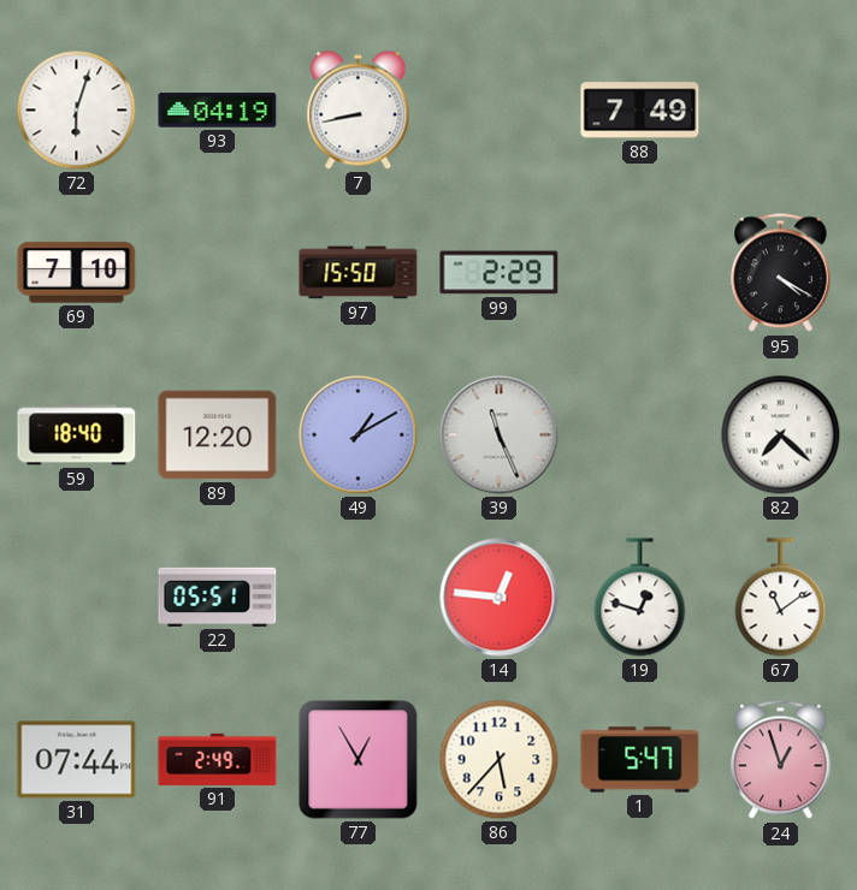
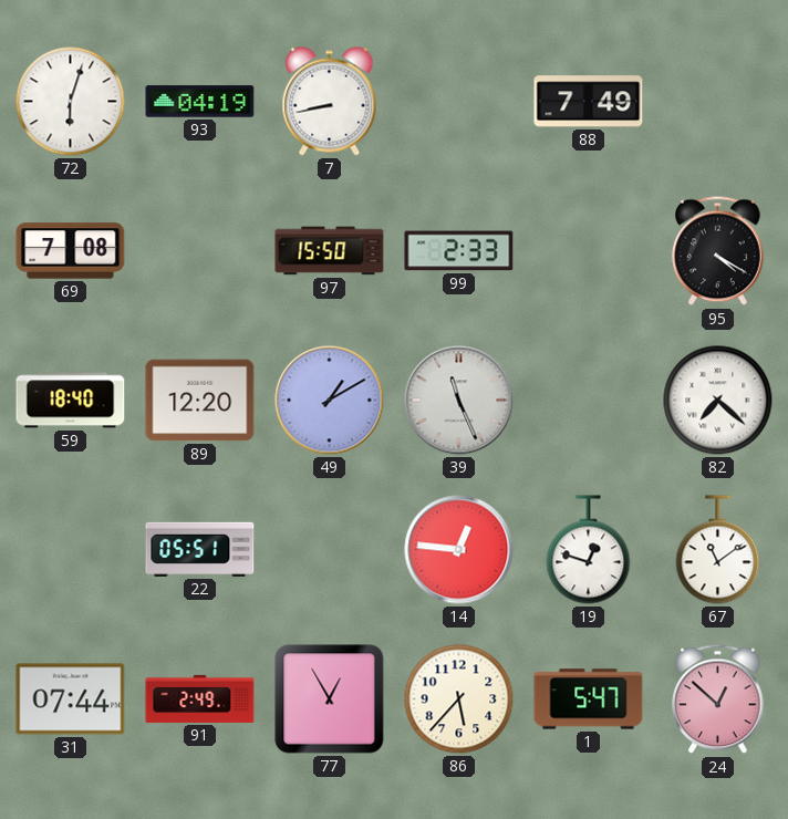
69: 7:10 -> 7:08 (71, 251)
99: 2:29 -> 2:33 (459, 251)
24: 12:57 -> 12:52 (718, 699)
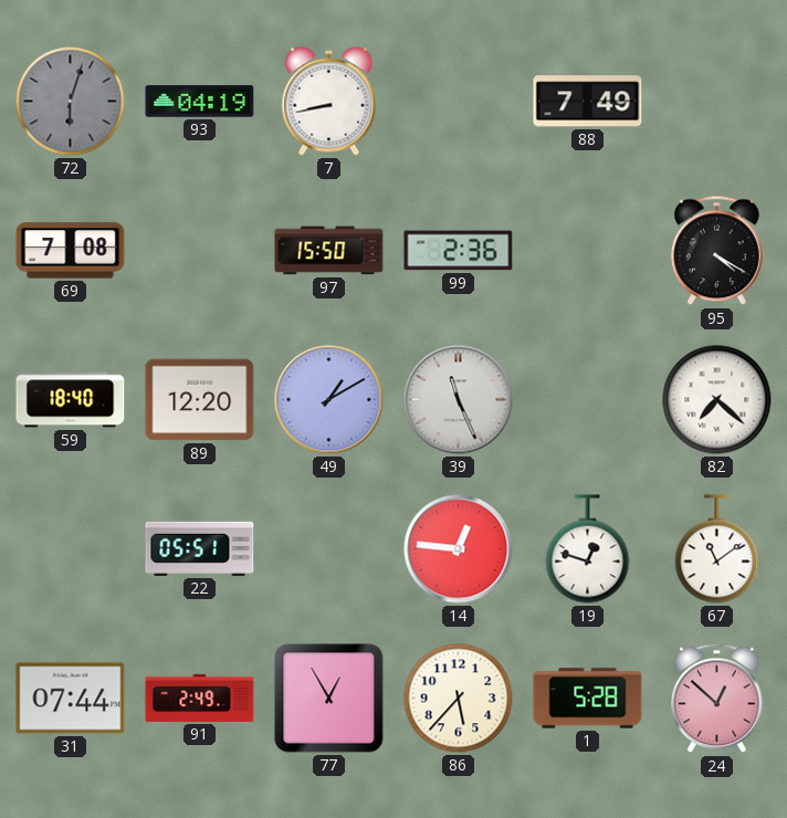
72 dial: white -> grey (71, 102)
99: 2:33 -> 2:36 (459, 251)
1: 5:47 -> 5:28 (588, 699)
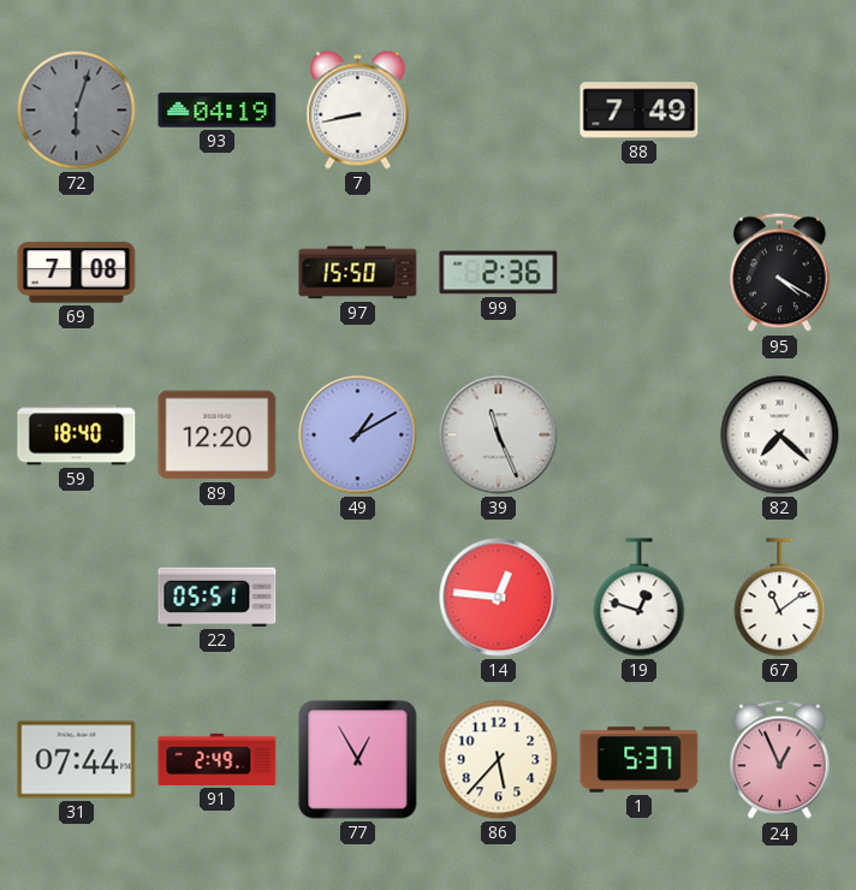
1: 5:28 -> 5:37 (640, 760)
24: 12:52 -> 12:56 (780, 760)
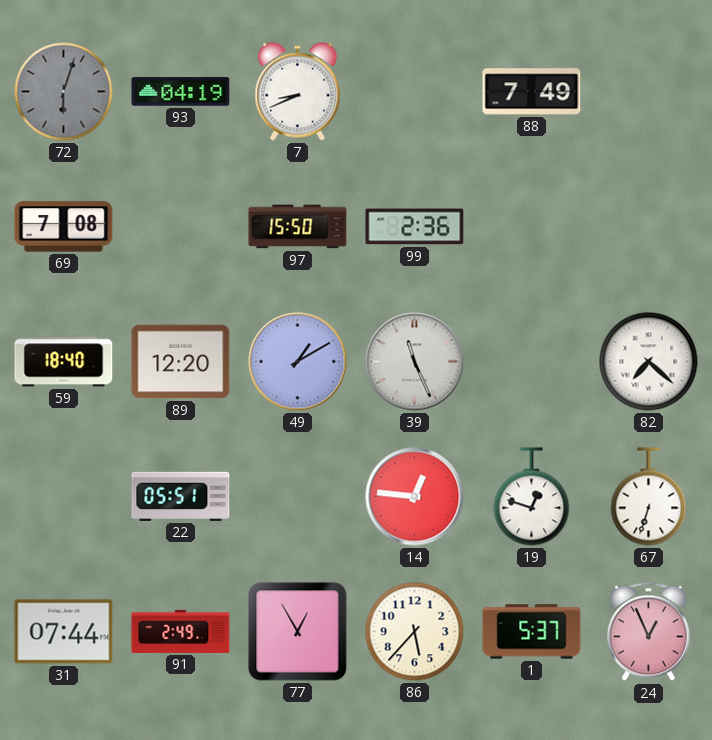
7: 8:43 -> 8:41 (298, 92)
95: 4:20 -> none (780, 273)
67: 11:09 -> 6:33 (649, 497)
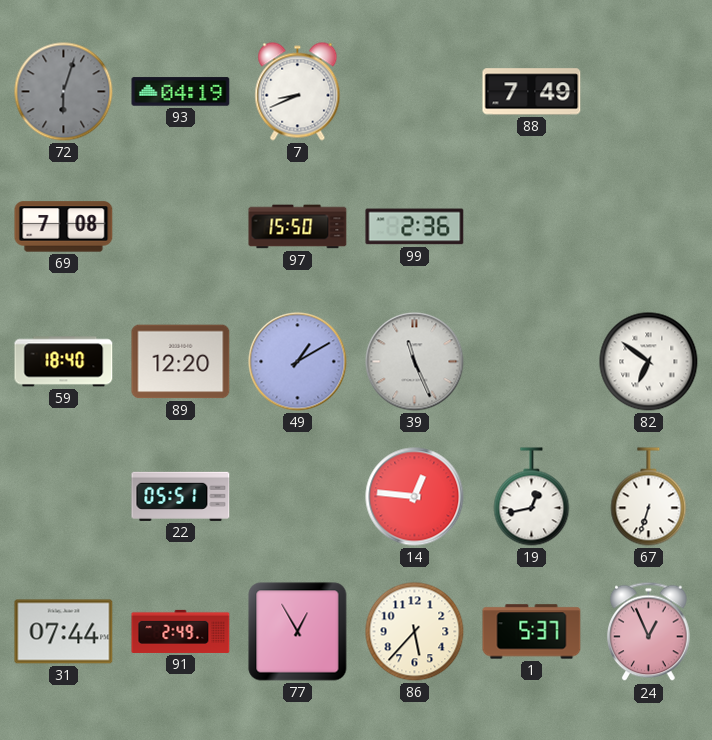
82: 7:22 -> 6:51 (649, 362)
19: 12:48 -> 12:43 (532, 497)
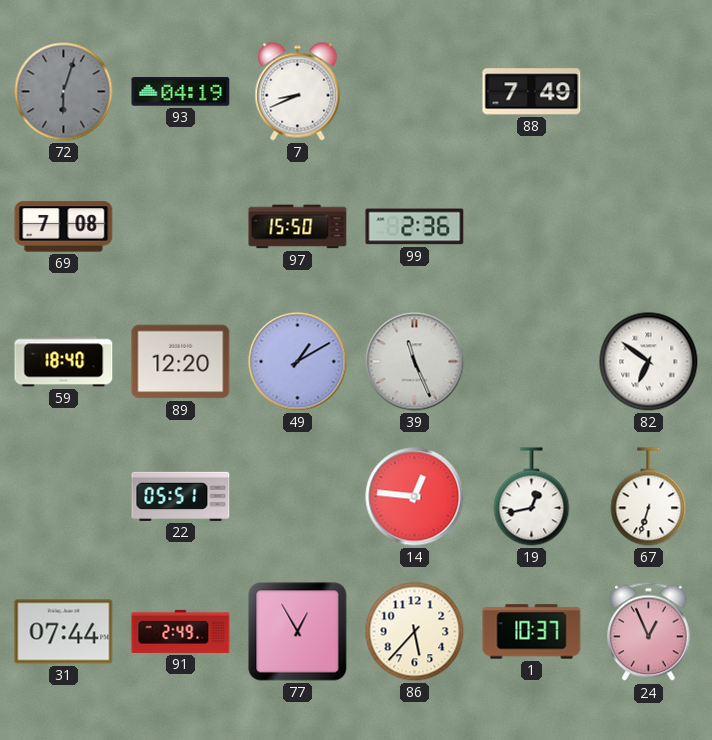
1: 5:37 -> 10:37 (532, 632)
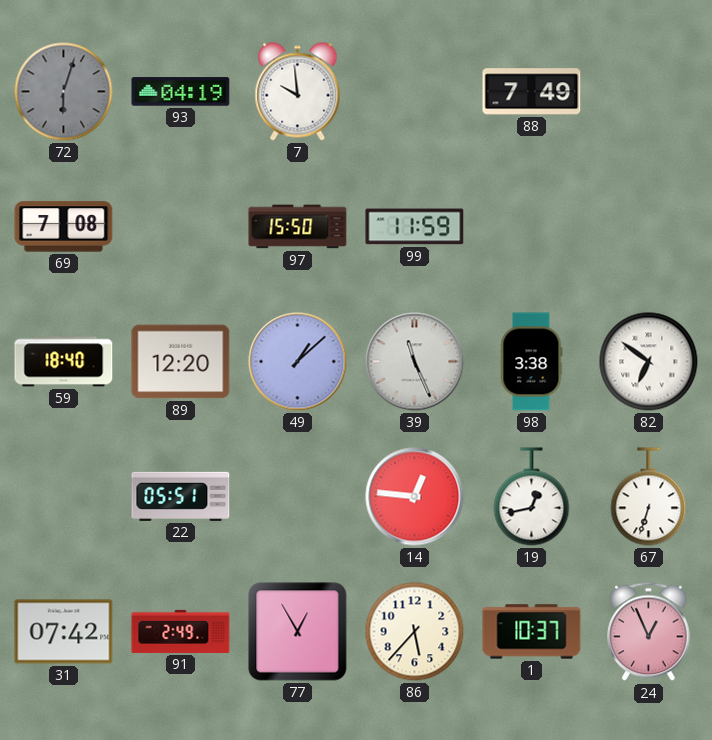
7: 8:41 -> 9:59 (298, 92)
99: 2:36 -> 11:59 (415, 227)
49: 1:10 -> 1:08 (298, 362)
98: none -> 3:38 (532, 362)
31: 07:44 -> 07:42 (64, 632)
